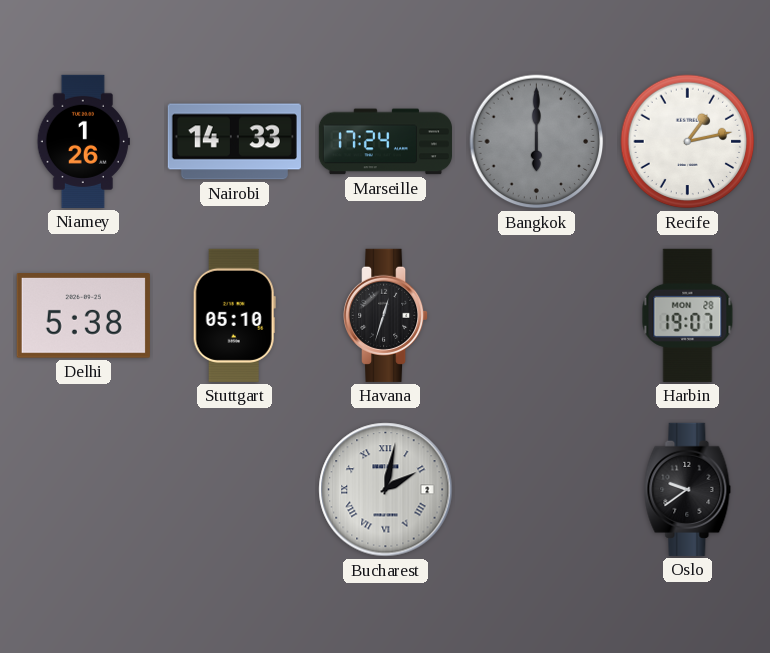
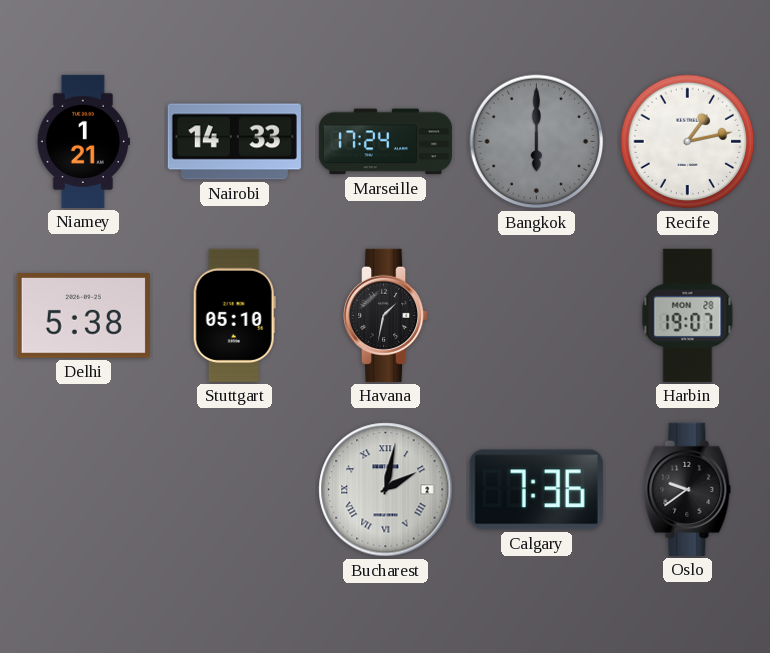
Niamey: 1:26 -> 1:21 (83, 141)
Havana: 12:33 -> 1:32 (387, 315)
Calgary: none -> 7:36 (536, 490)
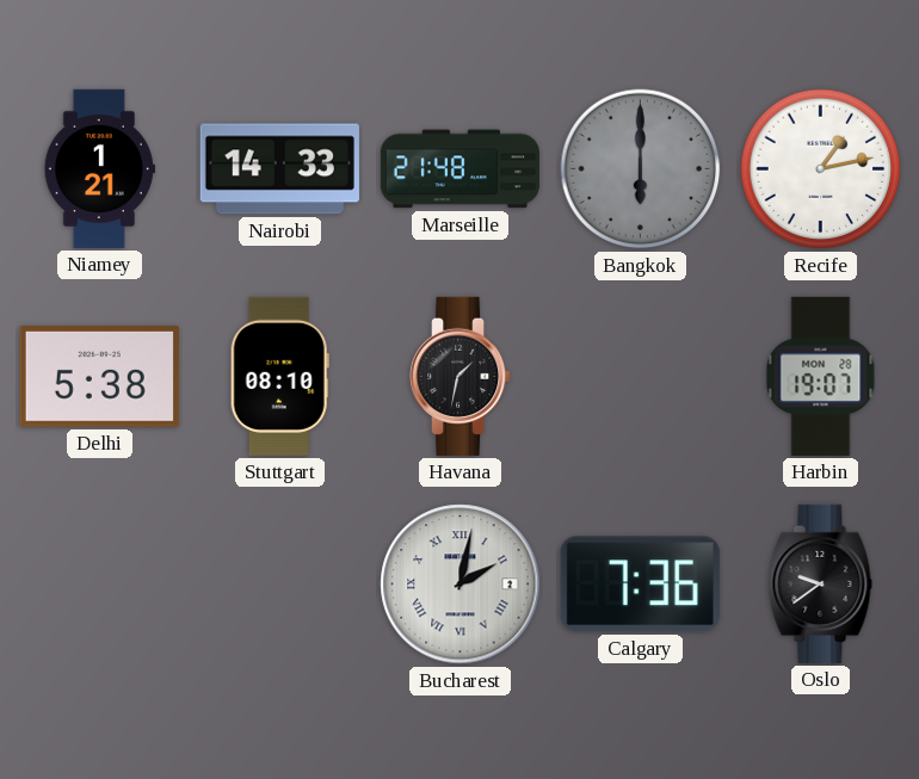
Marseille: 17:24 -> 21:48 (459, 169)
Stuttgart: 05:10 -> 08:10 (279, 376)
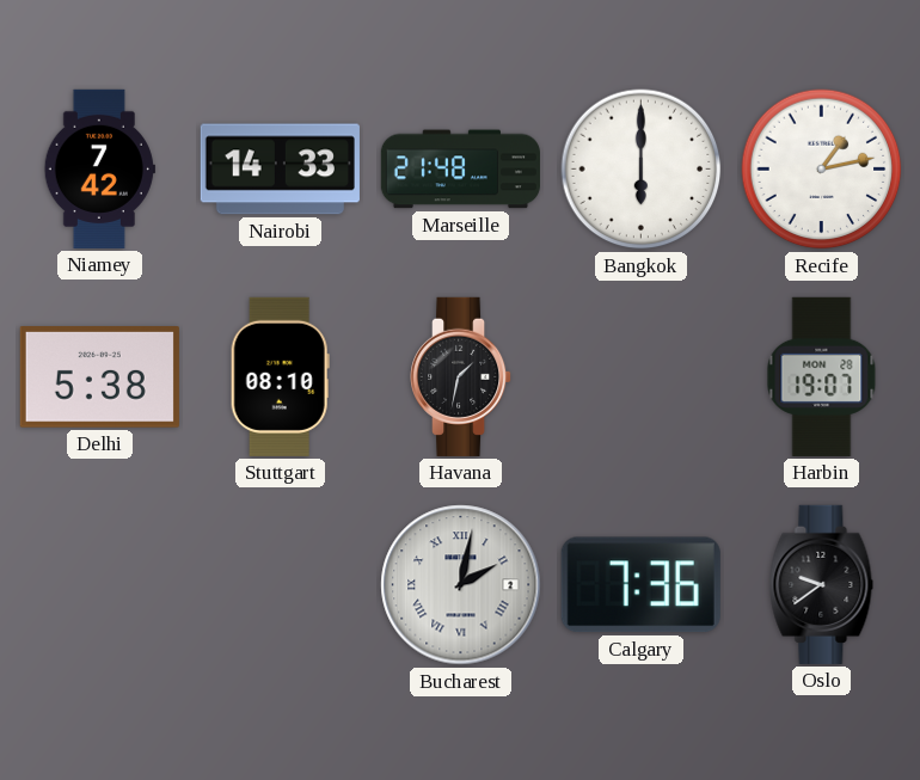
Niamey: 1:21 -> 7:42 (99, 168)
Bangkok dial: grey -> white (642, 170)
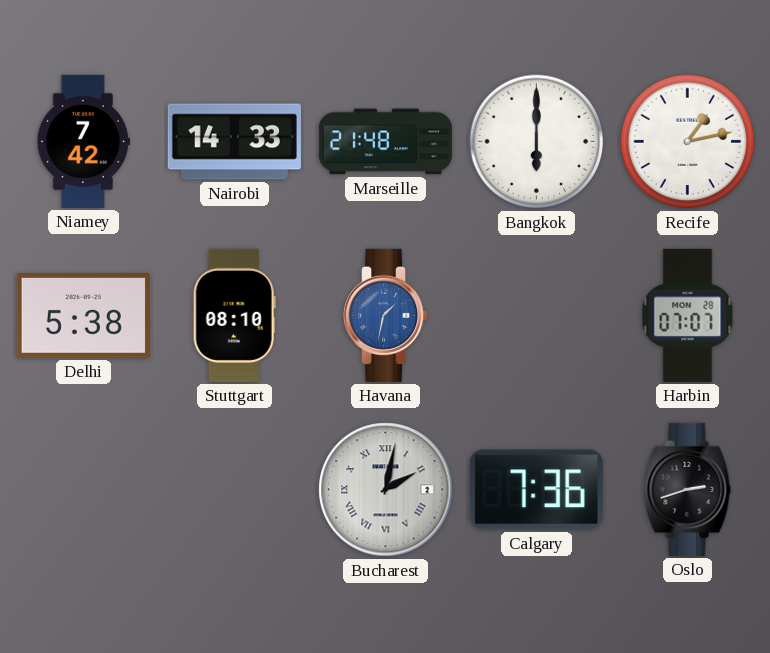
Havana dial: black -> blue (387, 315)
Harbin: 19:07 -> 07:07 (688, 315)
Oslo: 9:39 -> 2:42 (688, 489)
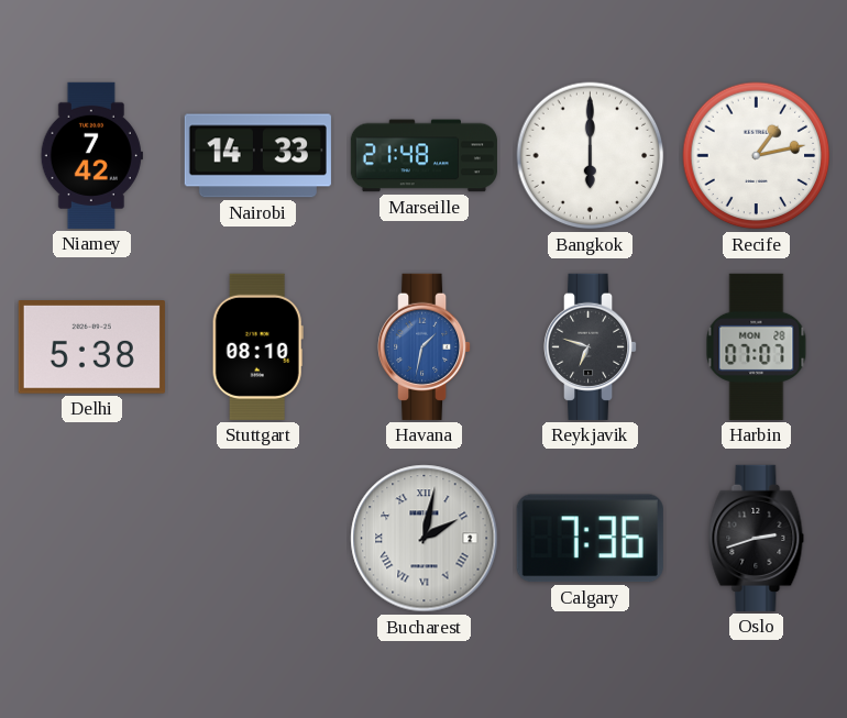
Reykjavik: none -> 6:48 (592, 346)
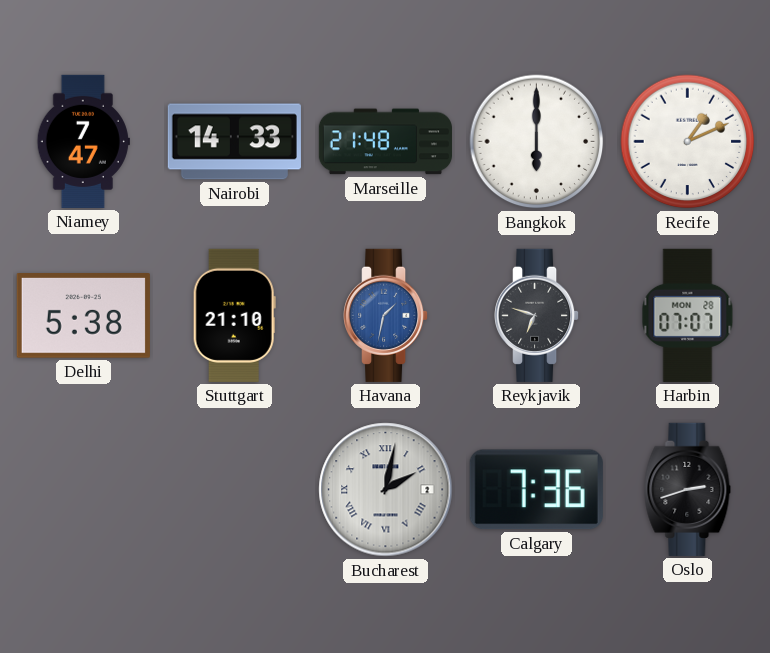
Niamey: 7:42 -> 7:47 (83, 141)
Recife: 1:13 -> 1:11 (688, 142)
Stuttgart: 08:10 -> 21:10 (234, 315)
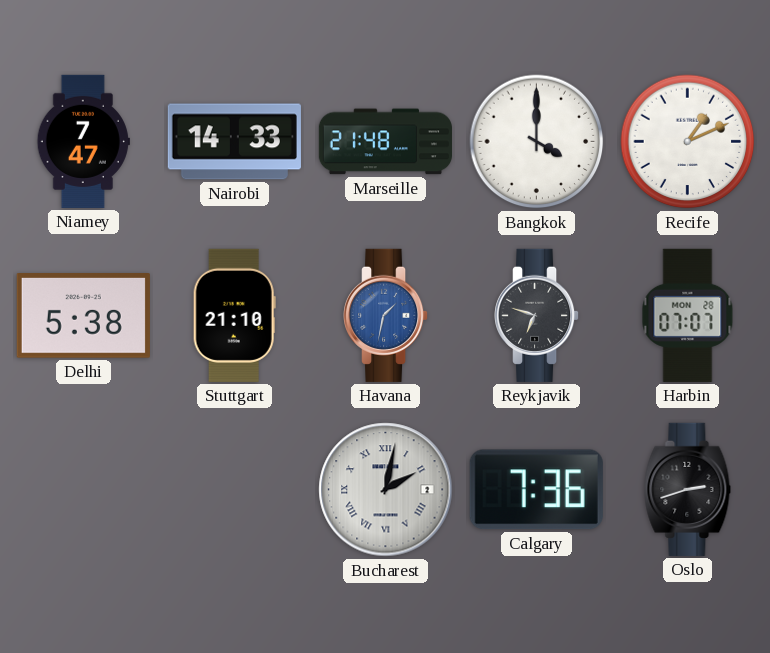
Bangkok: 6:00 -> 4:00 (537, 142)
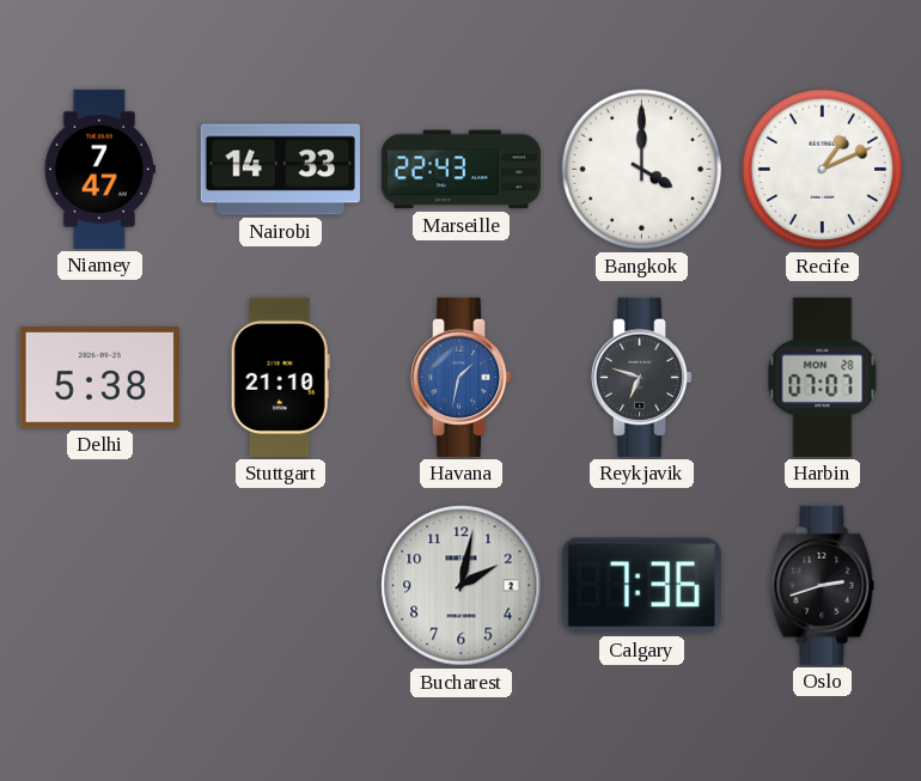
Marseille: 21:48 -> 22:43 (460, 170)
Bucharest numerals: Roman -> Arabic (462, 586)
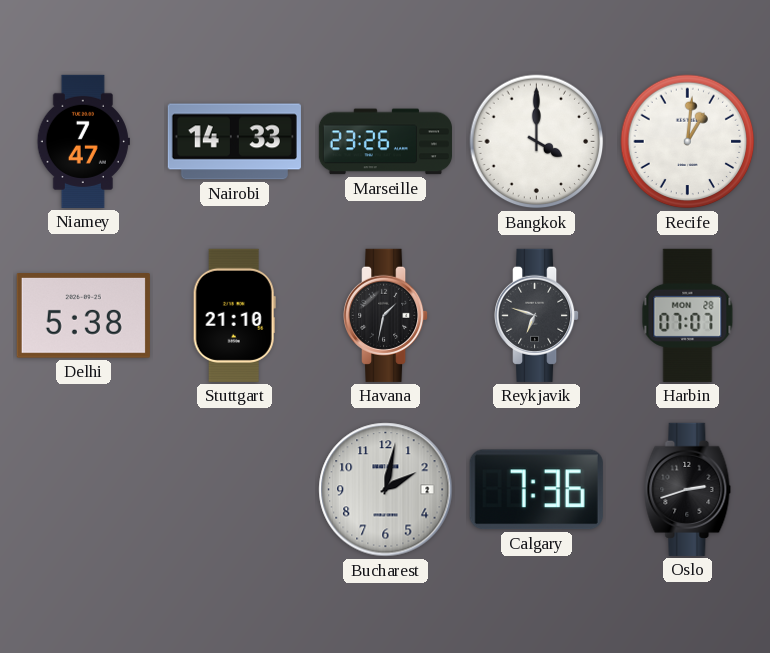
Marseille: 22:43 -> 23:26 (385, 142)
Recife: 1:11 -> 1:01 (688, 142)
Havana dial: blue -> black (387, 315)
